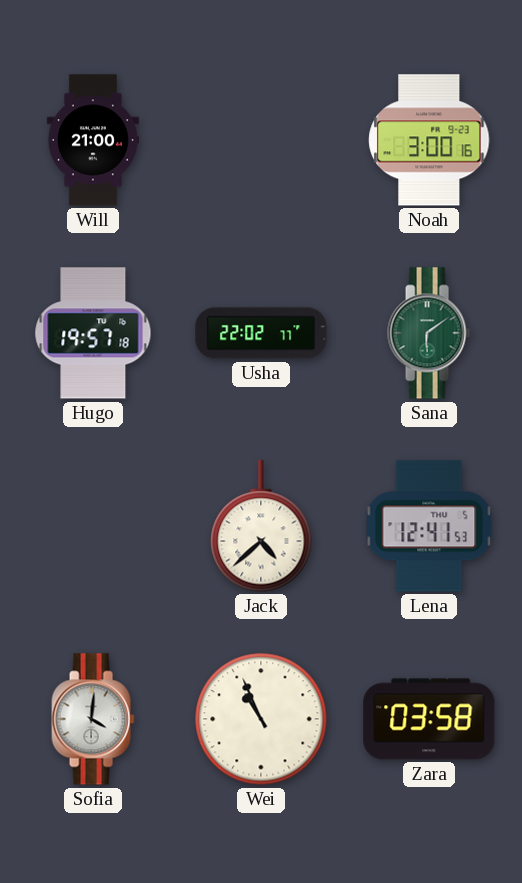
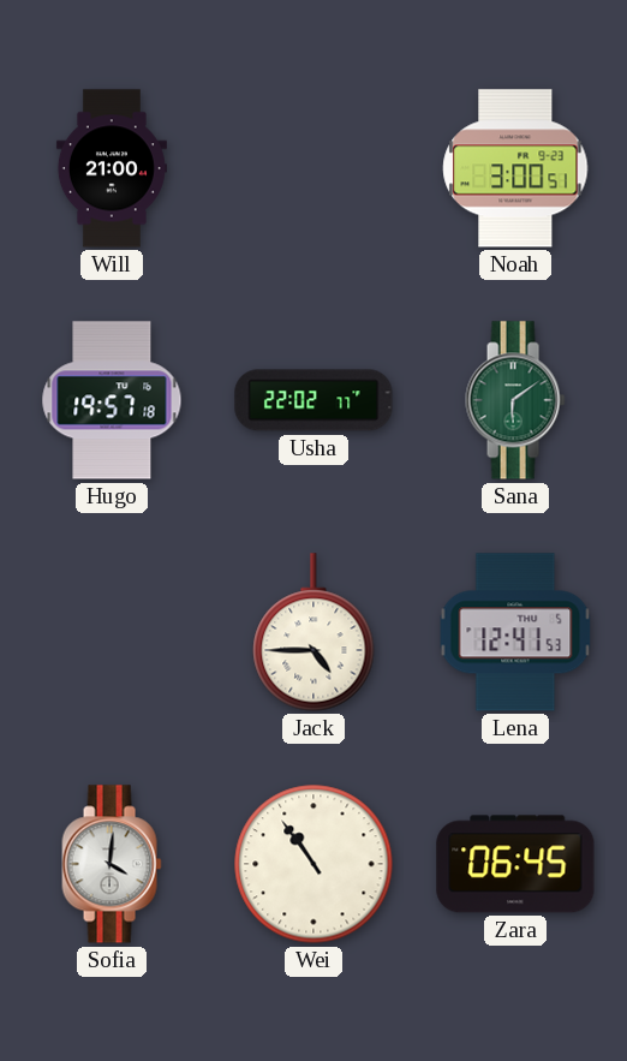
Noah: 3:00:16 -> 3:00:51 (515, 168)
Jack: 4:38 -> 4:45 (313, 632)
Wei: 10:56 -> 10:54 (313, 864)
Zara: 03:58 -> 06:45 (515, 864)
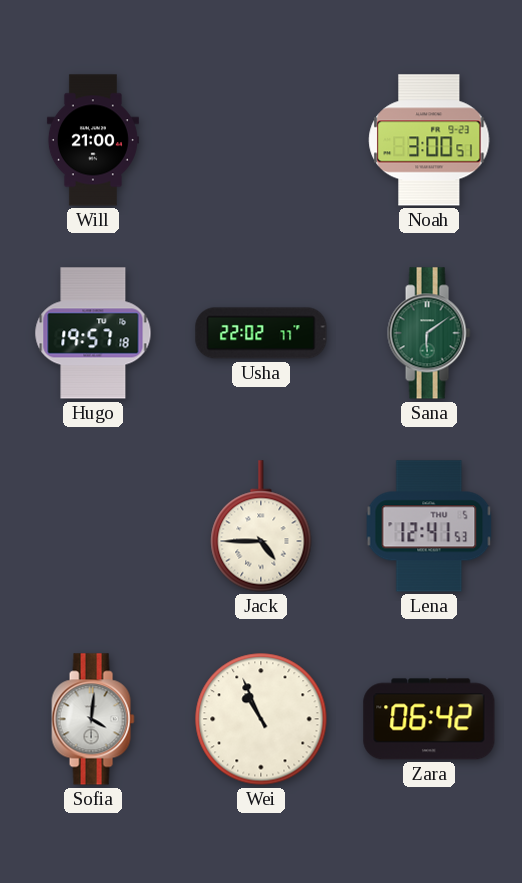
Wei: 10:54 -> 10:56 (261, 719)
Zara: 06:45 -> 06:42 (429, 719)
